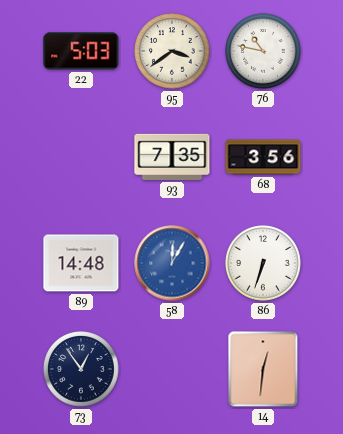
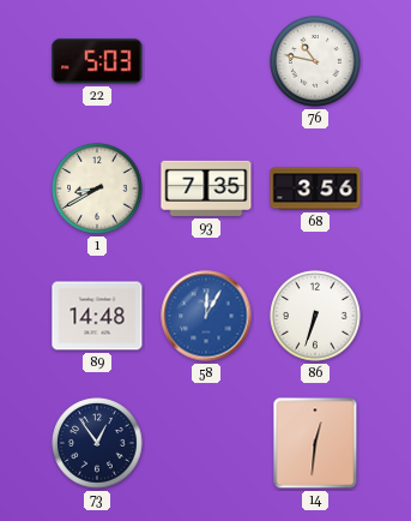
95: 3:39 -> none (172, 51)
1: none -> 8:40 (97, 188)
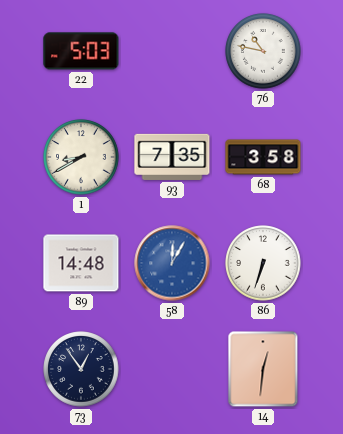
68: 3:56 -> 3:58 (263, 157)
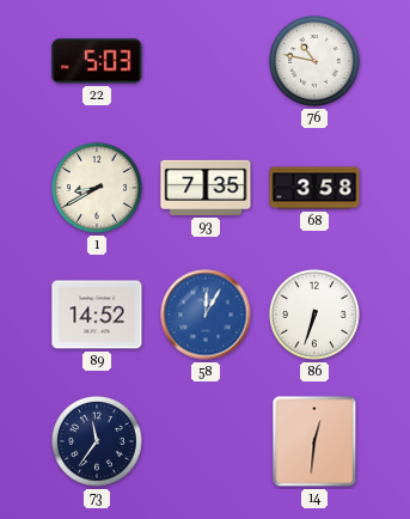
89: 14:48 -> 14:52 (97, 315)
73: 12:54 -> 11:36 (97, 441)
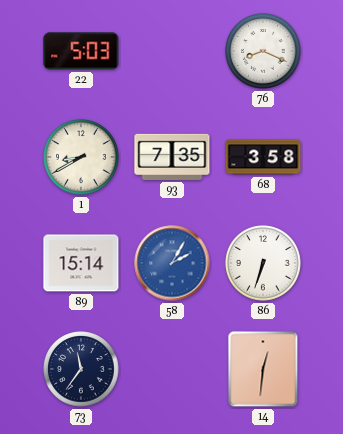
76: 10:47 -> 8:19 (263, 51)
89: 14:52 -> 15:14 (81, 263)
58: 12:05 -> 2:05 (172, 263)
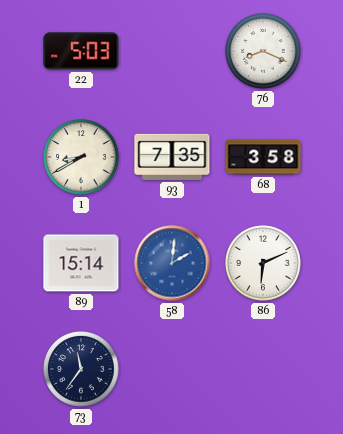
58: 2:05 -> 2:01 (172, 263)
86: 6:33 -> 6:11 (263, 263)
14: 12:31 -> none (263, 369)
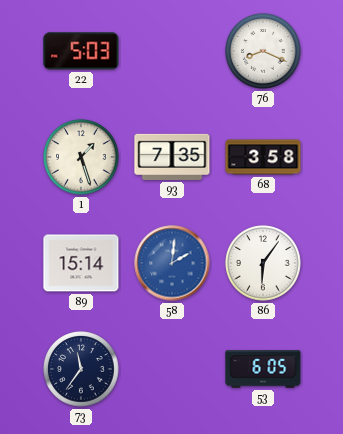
1: 8:40 -> 1:27 (81, 157)
86: 6:11 -> 6:06 (263, 263)
53: none -> 6:05 (263, 369)
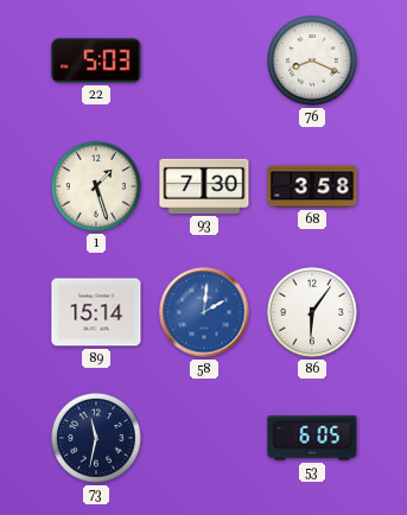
93: 7:35 -> 7:30 (204, 186)
73: 11:36 -> 11:32 (96, 438)
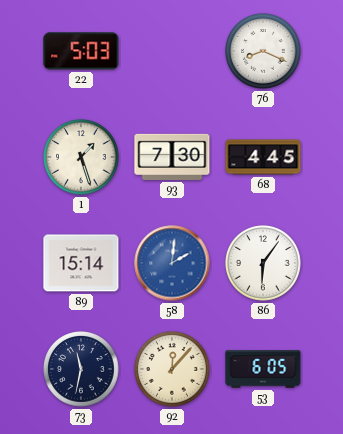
68: 3:58 -> 4:45 (263, 157)
92: none -> 12:07 (172, 369)
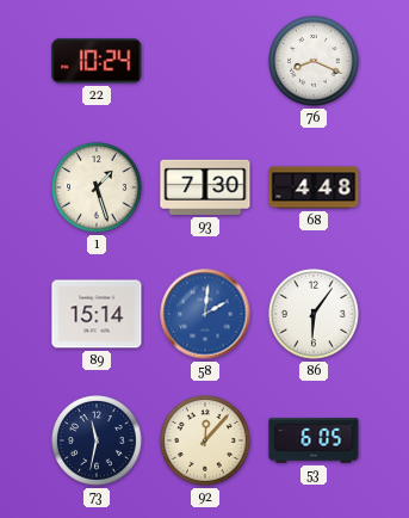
22: 5:03 -> 10:24 (97, 61)
68: 4:45 -> 4:48 (314, 187)
